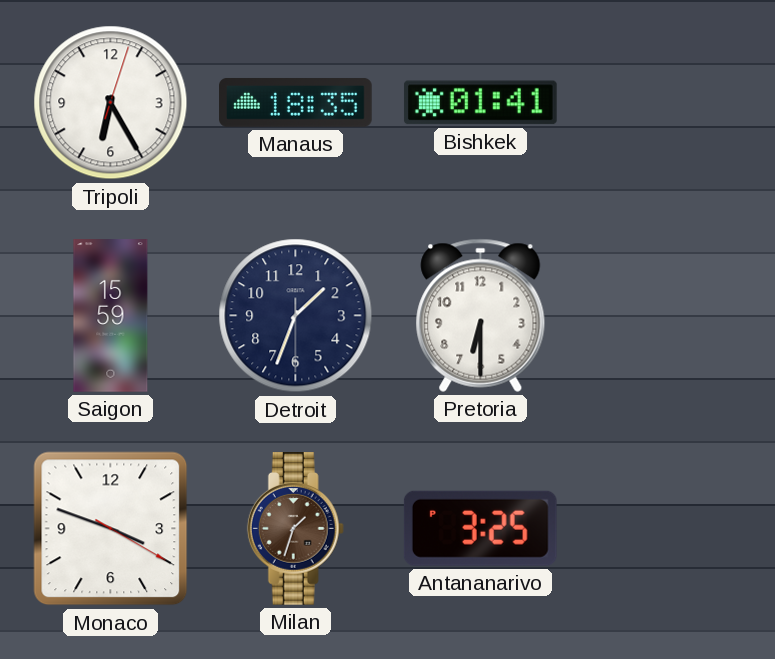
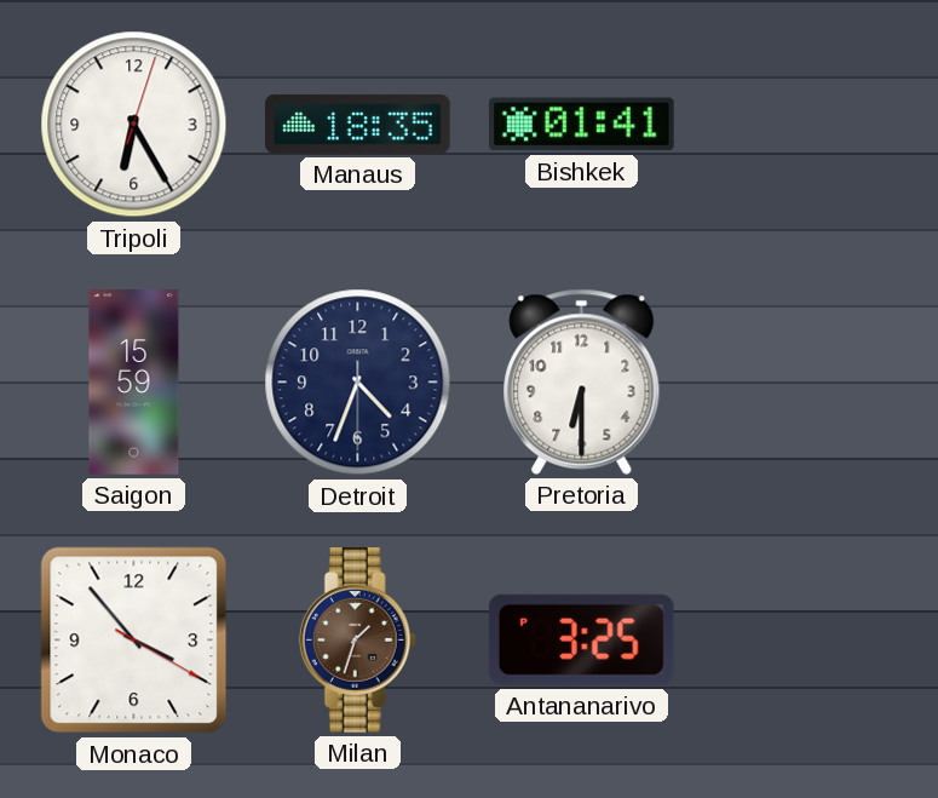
Detroit: 1:33 -> 4:33 (358, 383)
Monaco: 3:48 -> 3:53 (134, 641)
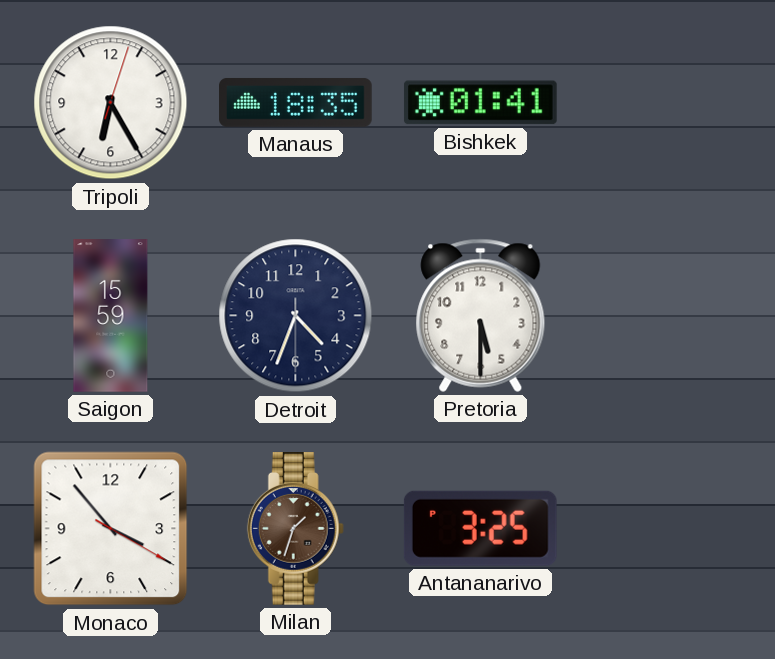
Pretoria: 6:30 -> 5:30 (481, 315)
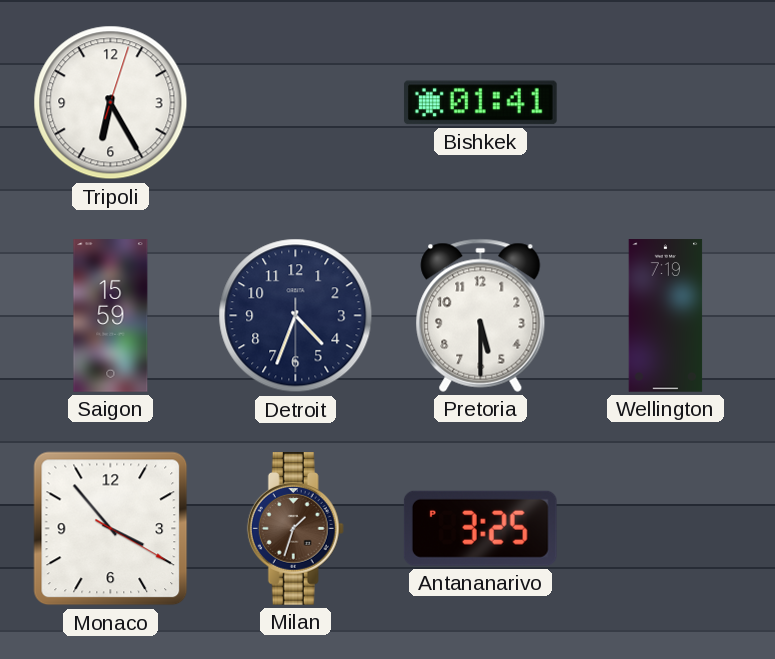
Manaus: 18:35 -> none (296, 102)
Wellington: none -> 7:19 (666, 316)
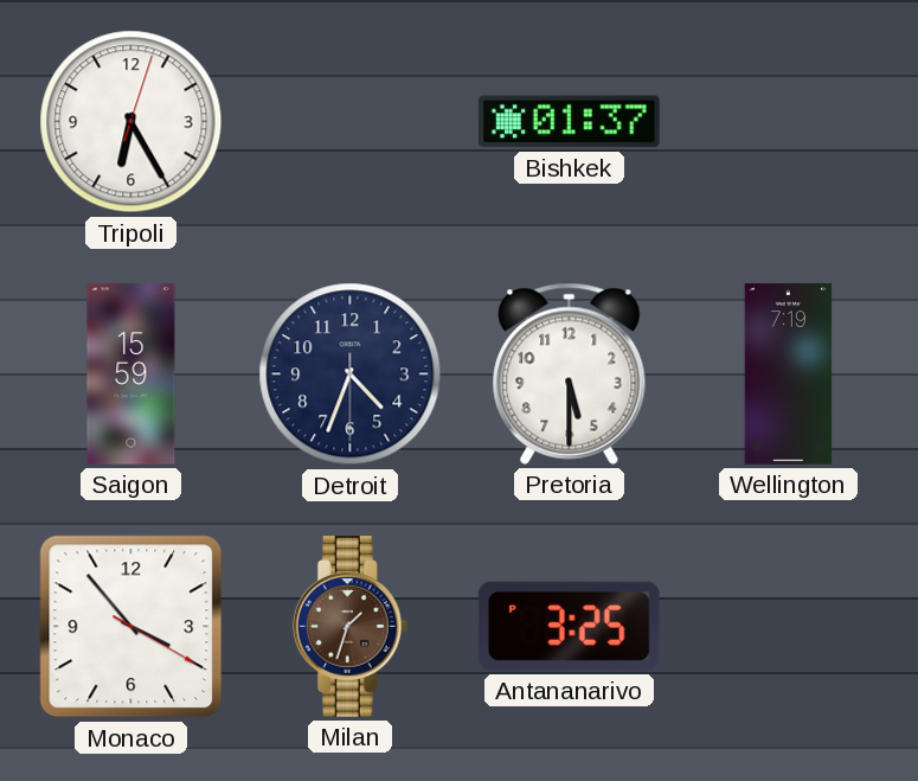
Bishkek: 01:41 -> 01:37 (569, 122)
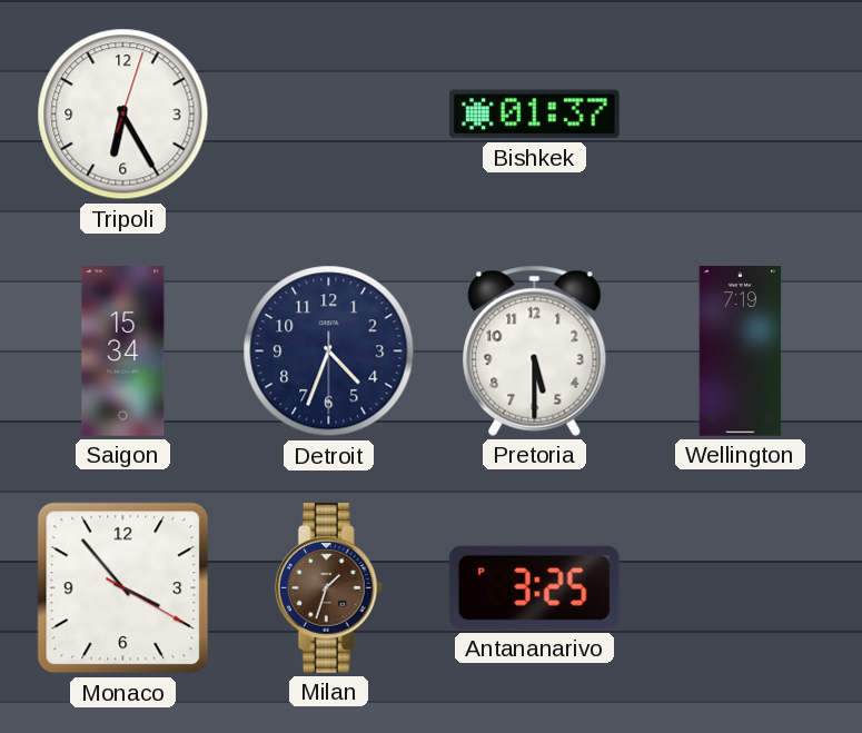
Saigon: 15:59 -> 15:34 (123, 351)
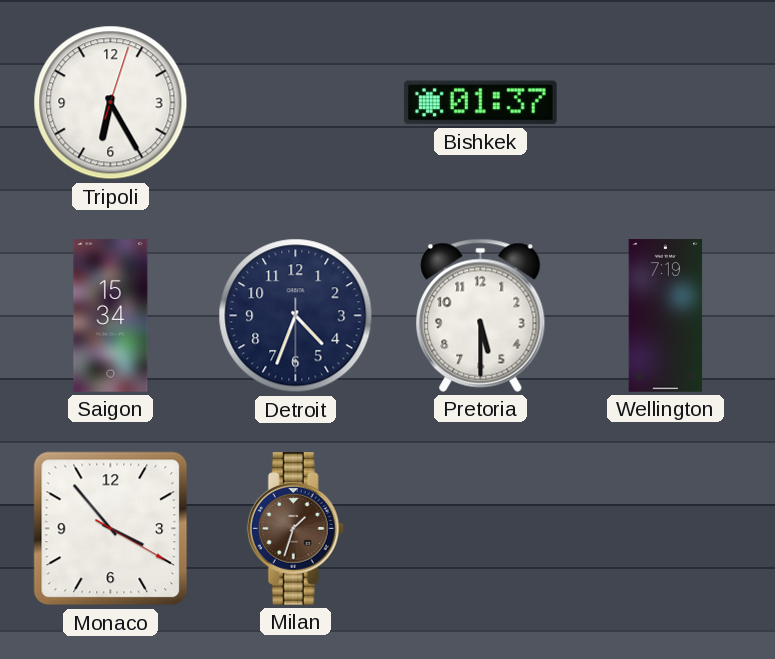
Antananarivo: 3:25 -> none (534, 587)
